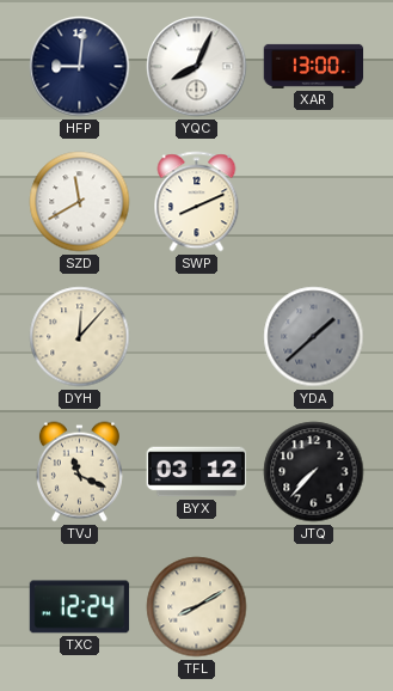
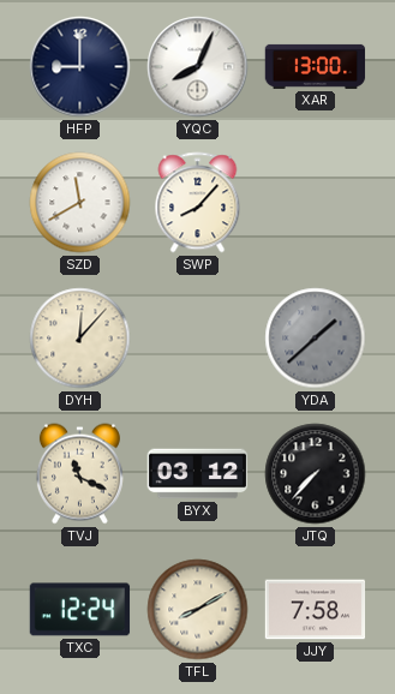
HFP: 9:01 -> 9:00 (80, 67)
SWP: 8:11 -> 8:07 (198, 203)
JJY: none -> 7:58 (316, 610)
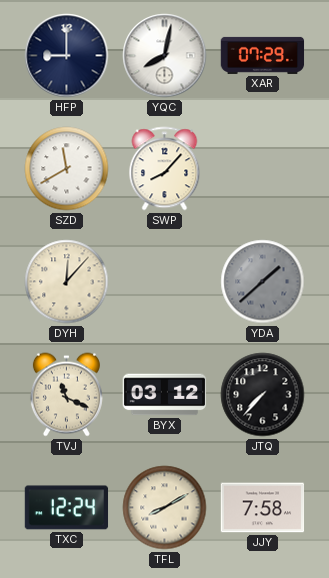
YQC: 8:04 -> 8:02 (165, 56)
XAR: 13:00 -> 07:29 (263, 55)
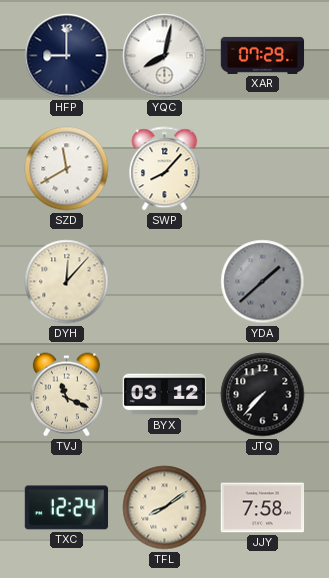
TFL: 8:10 -> 8:09 (165, 508)
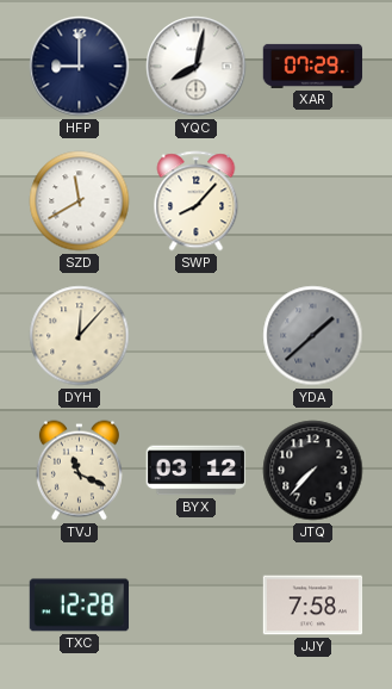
TXC: 12:24 -> 12:28 (80, 606)
TFL: 8:09 -> none (165, 508)
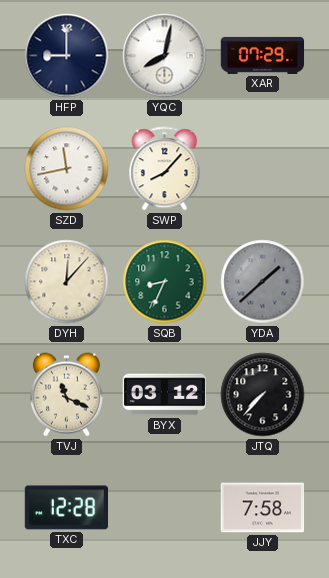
SZD: 11:40 -> 11:43 (67, 169)
SQB: none -> 8:34 (165, 282)
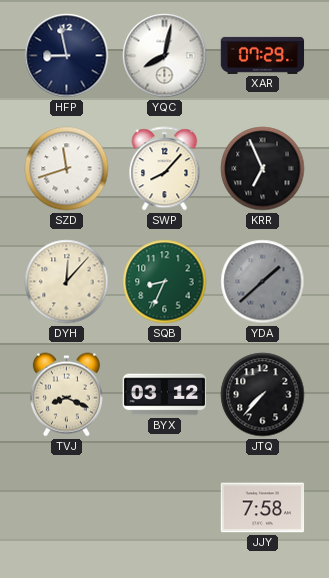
HFP: 9:00 -> 8:58 (67, 56)
SZD: 11:43 -> 11:42 (67, 169)
KRR: none -> 6:56 (263, 169)
TVJ: 11:19 -> 8:19 (66, 395)
TXC: 12:28 -> none (67, 508)
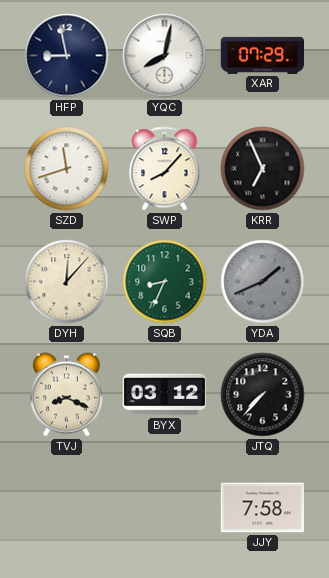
YDA: 1:38 -> 1:41 (263, 282)
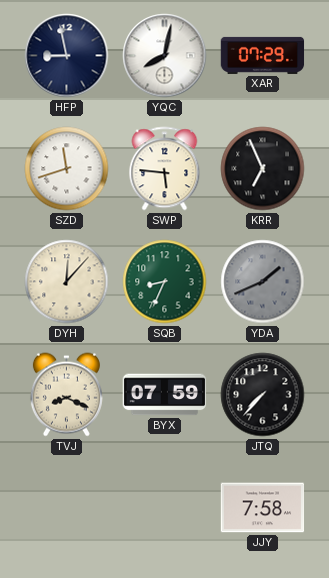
SWP: 8:07 -> 5:46 (165, 169)
BYX: 03:12 -> 07:59 (165, 395)
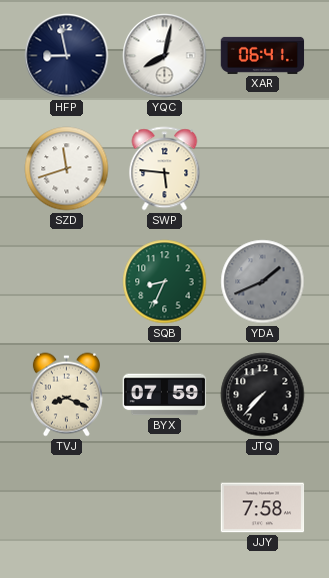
XAR: 07:29 -> 06:41 (263, 55)
KRR: 6:56 -> none (263, 169)
DYH: 12:07 -> none (67, 282)
